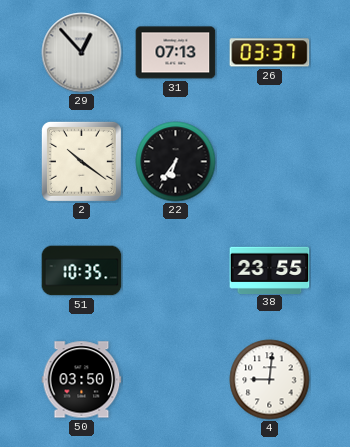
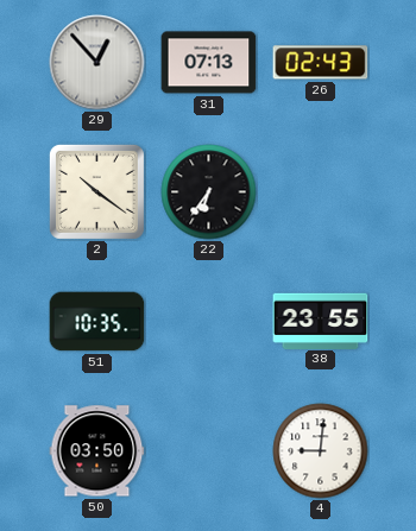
26: 03:37 -> 02:43 (321, 63)
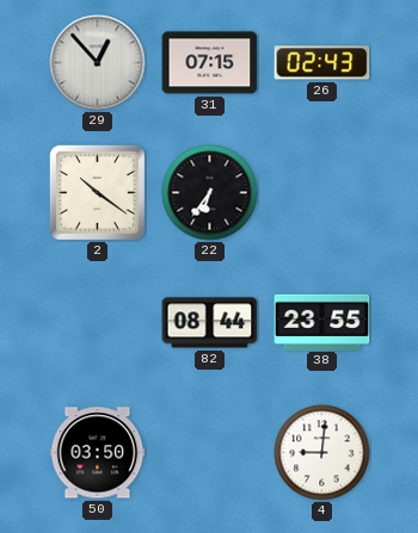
31: 07:13 -> 07:15 (210, 63)
51: 10:35 -> none (97, 322)
82: none -> 08:44 (210, 323)
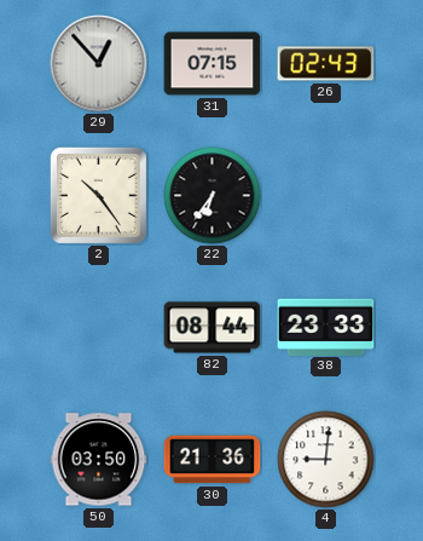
2: 10:21 -> 10:24 (98, 195)
38: 23:55 -> 23:33 (326, 327)
30: none -> 21:36 (213, 460)
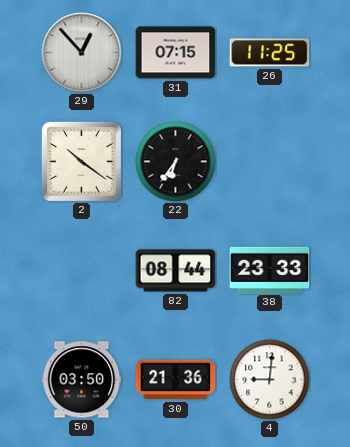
26: 02:43 -> 11:25 (270, 53)
2: 10:24 -> 10:21 (81, 161)
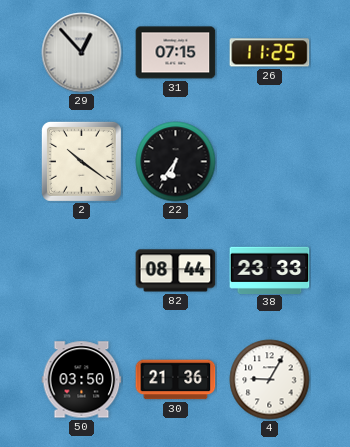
4: 9:01 -> 9:05 (270, 380)
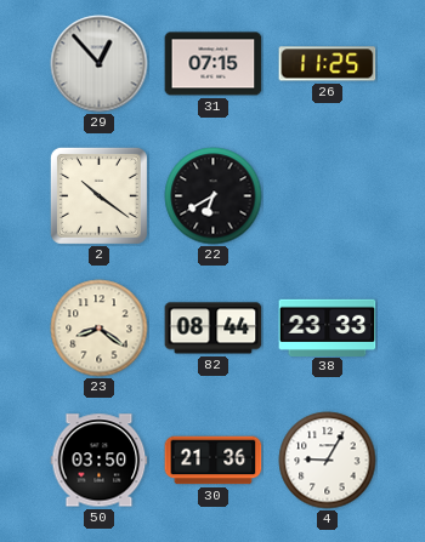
22: 6:36 -> 6:40 (214, 196)
23: none -> 8:21 (100, 329)
